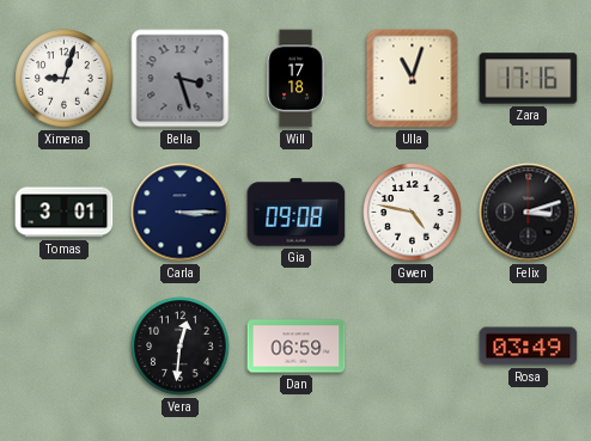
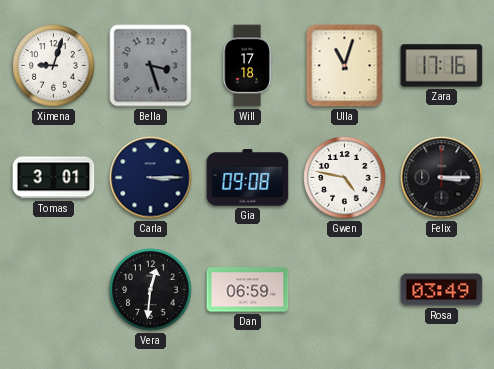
Felix: 3:12 -> 3:15 (442, 178)
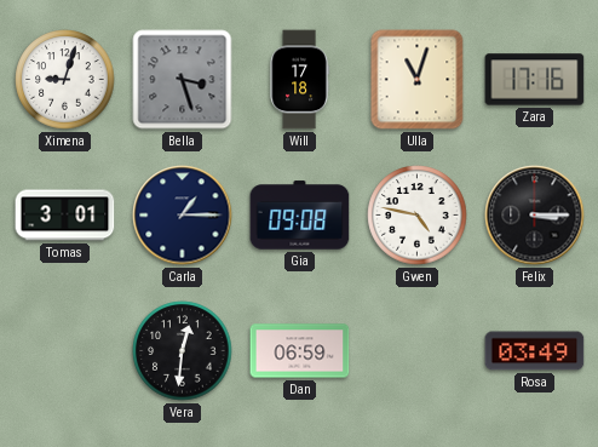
Carla: 3:15 -> 1:15 (183, 216)
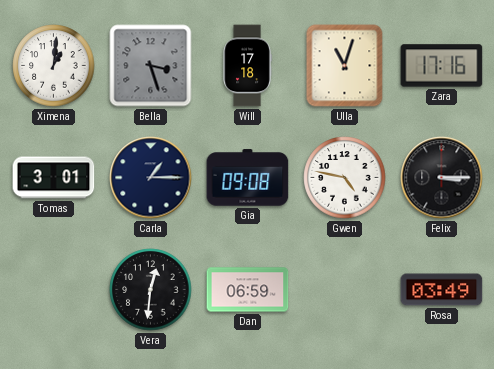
Ximena: 9:03 -> 1:01 (54, 66)
